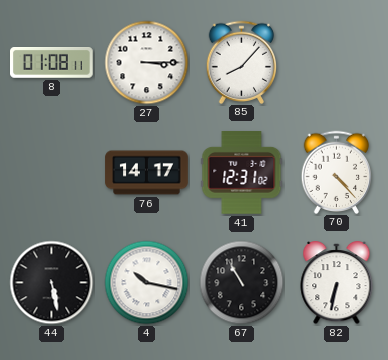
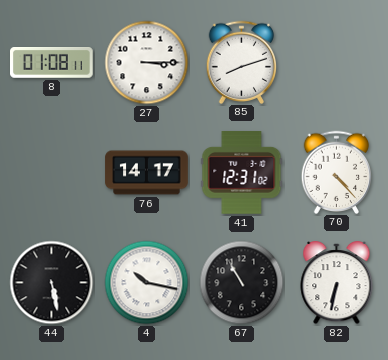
85: 8:07 -> 8:12 (242, 62)
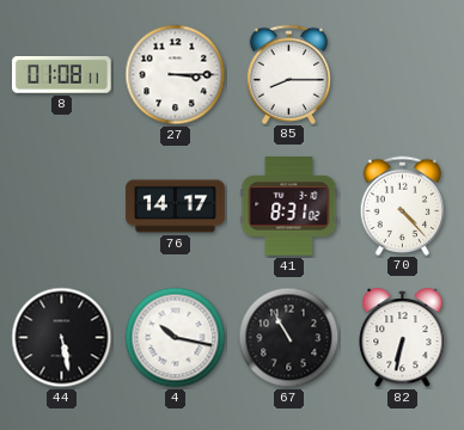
85: 8:12 -> 8:15 (289, 74)
41: 12:31 -> 8:31 (289, 207)
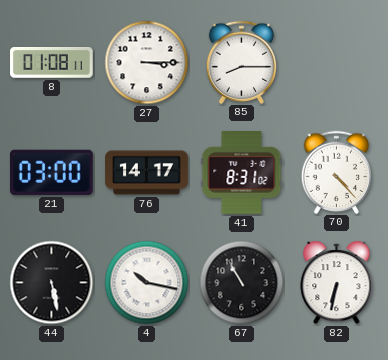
21: none -> 03:00 (51, 172)
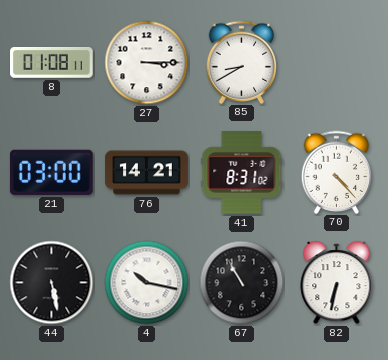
85: 8:15 -> 8:40 (242, 62)
76: 14:17 -> 14:21 (147, 173)
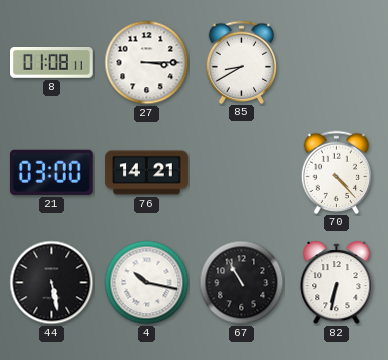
41: 8:31 -> none (242, 173)
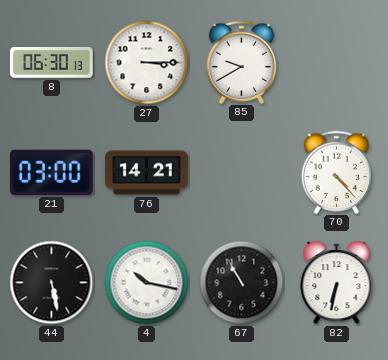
8: 01:08 -> 06:30 (52, 63)
85: 8:40 -> 9:40 (242, 62)
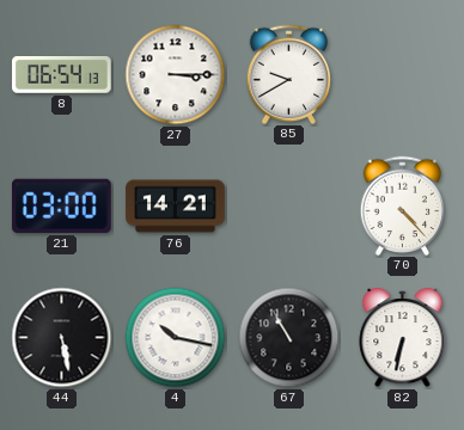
8: 06:30 -> 06:54 (62, 75)
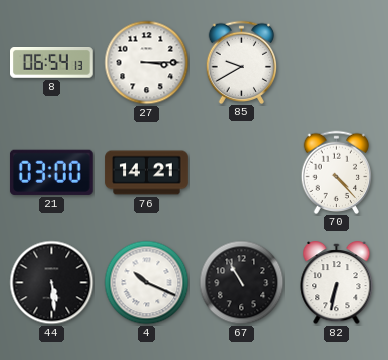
44: 5:28 -> 5:29 (52, 283)
4: 10:17 -> 10:19 (147, 283)
